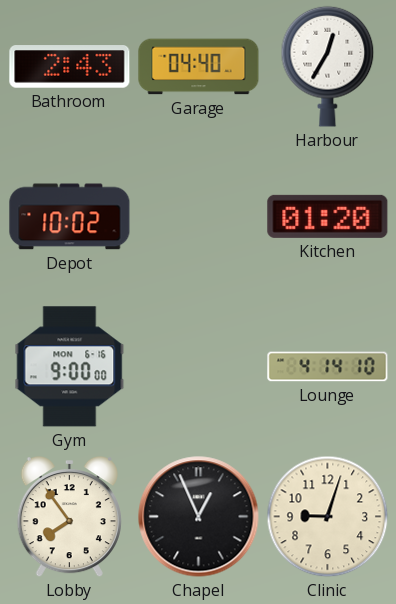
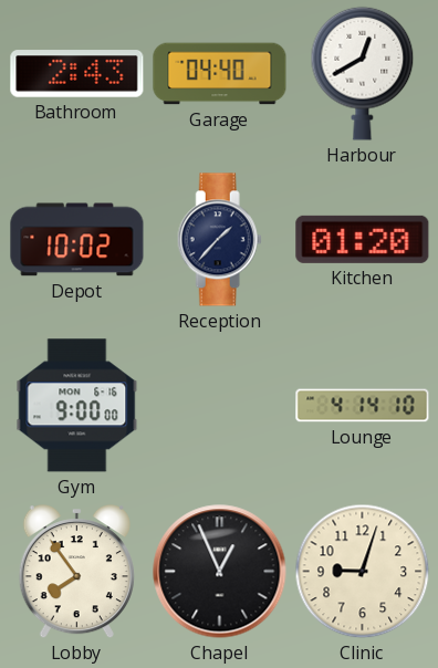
Harbour: 12:35 -> 12:40 (363, 73)
Reception: none -> 1:37 (219, 240)
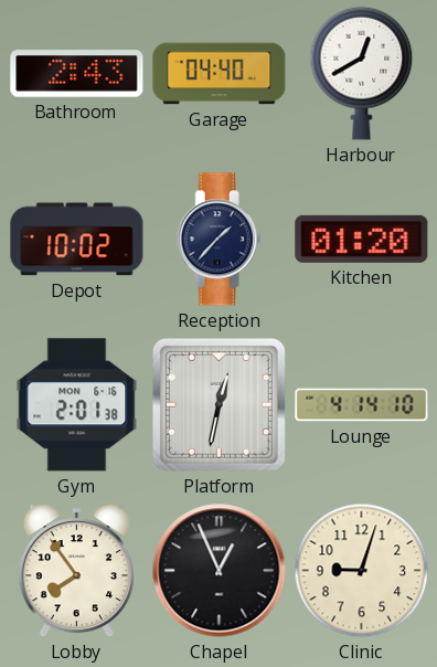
Gym: 9:00 -> 2:01 (77, 405)
Platform: none -> 12:32 (218, 404)
